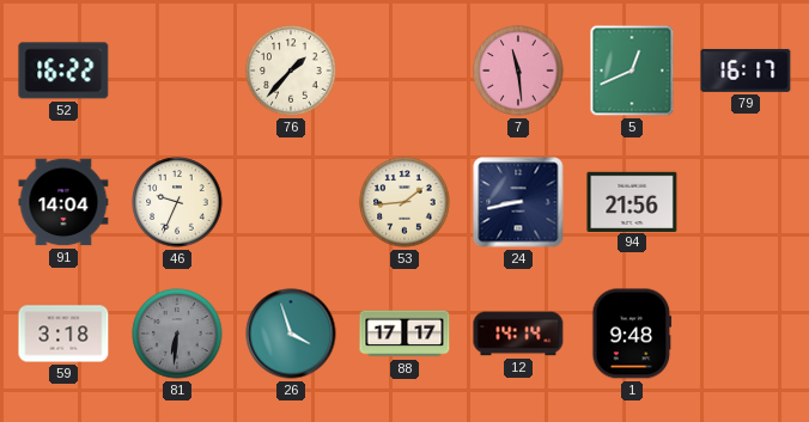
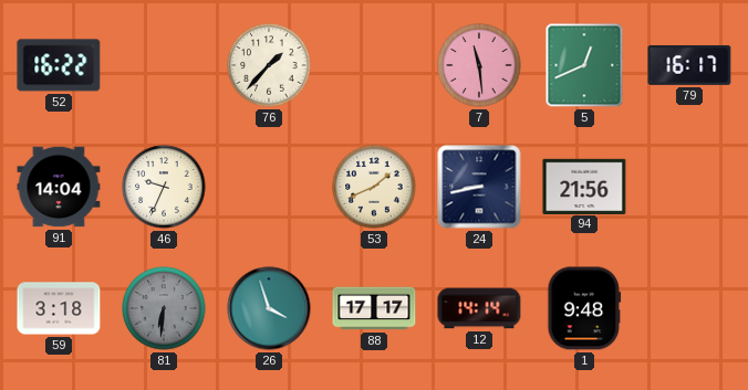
53: 1:44 -> 1:41 (374, 187)
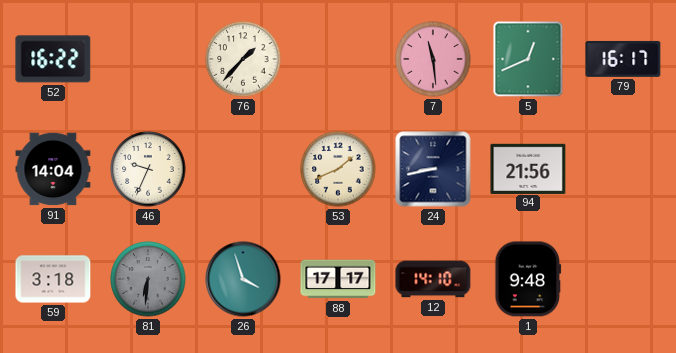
12: 14:14 -> 14:10 (433, 279)
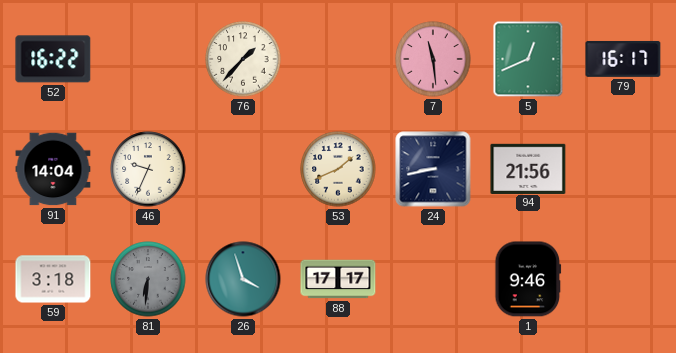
12: 14:10 -> none (433, 279)
1: 9:48 -> 9:46 (528, 279)
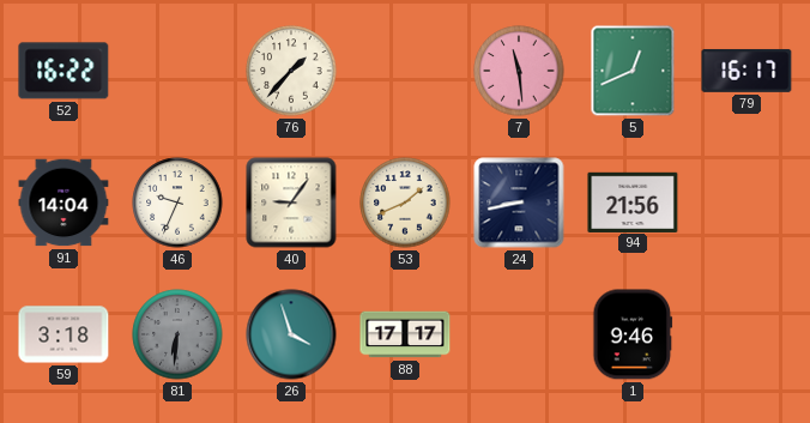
40: none -> 9:06 (291, 203)
